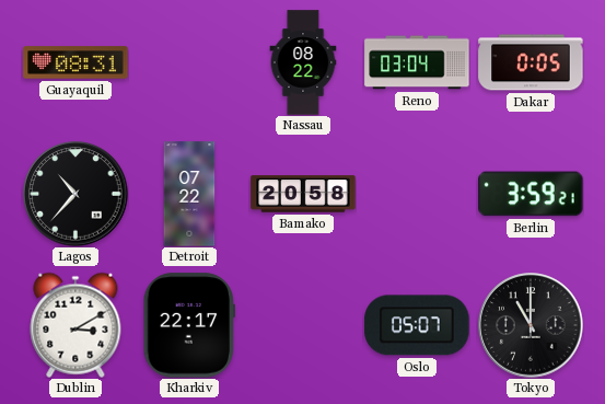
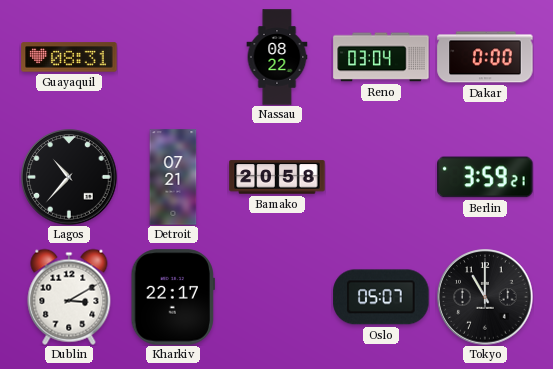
Dakar: 0:05 -> 0:00 (485, 57)
Detroit: 07:22 -> 07:21 (173, 177)
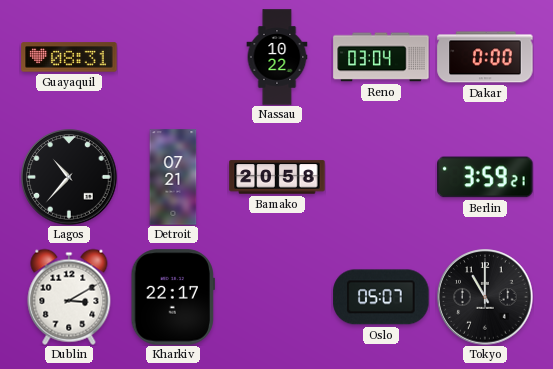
Nassau: 08:22 -> 10:22 (277, 57)
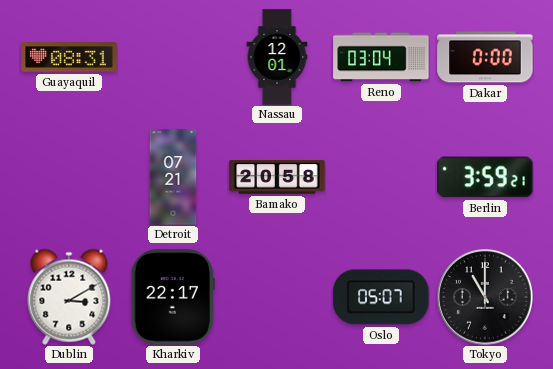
Nassau: 10:22 -> 12:01 (277, 57)
Lagos: 10:37 -> none (69, 177)
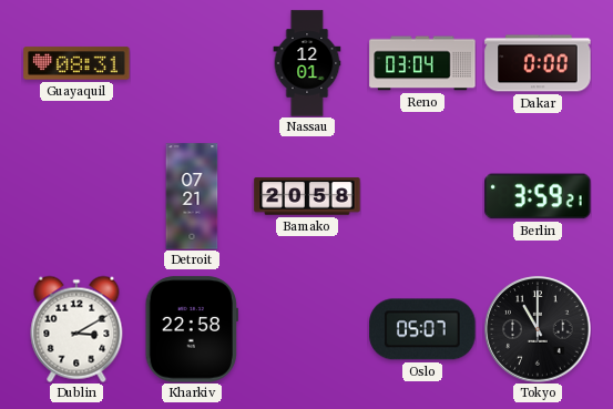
Kharkiv: 22:17 -> 22:58 (191, 329)
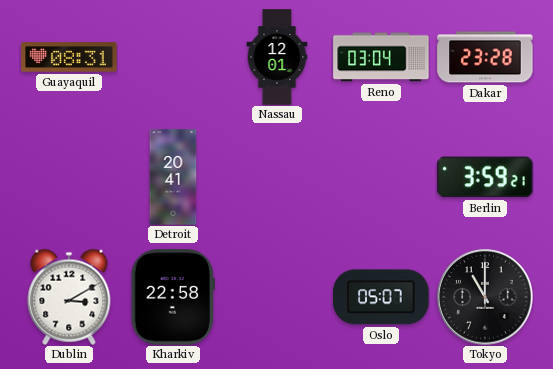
Dakar: 0:00 -> 23:28 (485, 57)
Detroit: 07:21 -> 20:41 (173, 177)
Bamako: 20:58 -> none (307, 196)
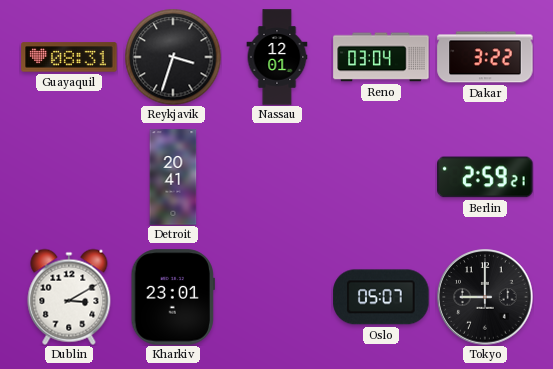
Reykjavik: none -> 3:33 (173, 57)
Dakar: 23:28 -> 3:22 (485, 57)
Berlin: 3:59 -> 2:59 (485, 177)
Kharkiv: 22:58 -> 23:01 (172, 297)
Tokyo: 11:00 -> 9:00 (485, 297)
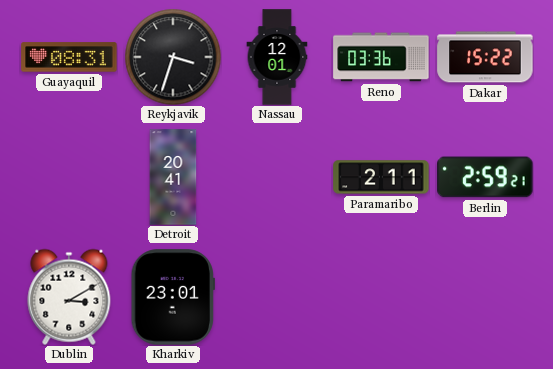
Reno: 03:04 -> 03:36 (381, 57)
Dakar: 3:22 -> 15:22 (485, 57)
Paramaribo: none -> 2:11 (381, 177)
Oslo: 05:07 -> none (381, 297)
Tokyo: 9:00 -> none (485, 297)
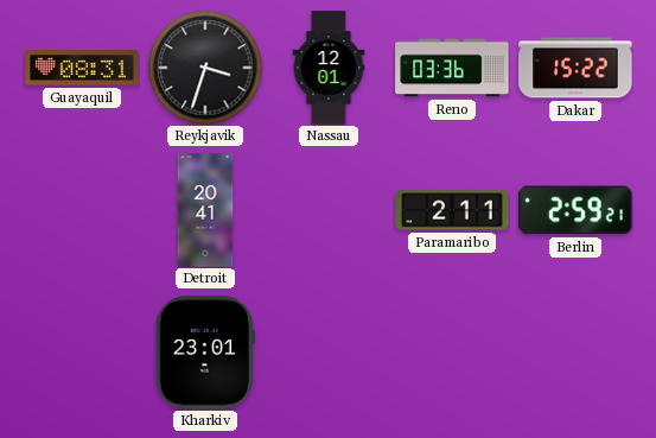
Dublin: 3:10 -> none (69, 297)
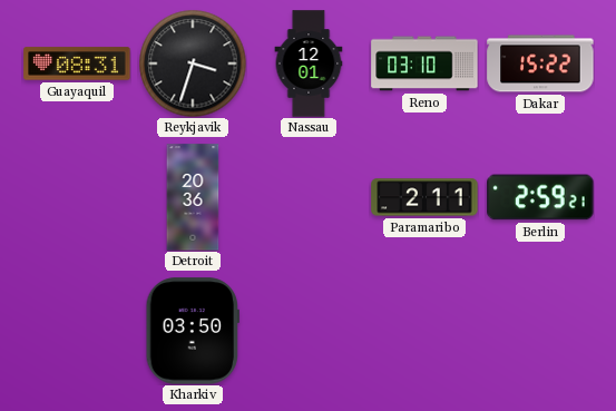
Reno: 03:36 -> 03:10 (424, 63)
Detroit: 20:41 -> 20:36 (193, 197)
Kharkiv: 23:01 -> 03:50 (192, 331)
